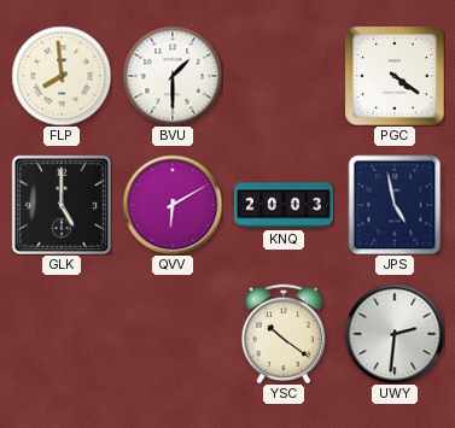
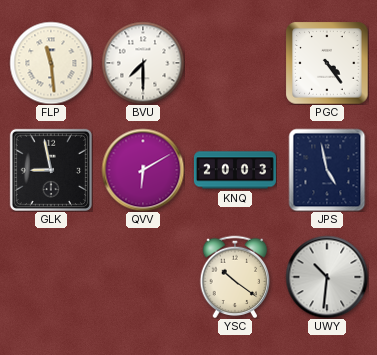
FLP: 7:59 -> 11:29 (51, 63)
BVU: 1:30 -> 7:30 (143, 63)
PGC: 4:21 -> 4:24 (327, 63)
GLK: 5:00 -> 8:58 (51, 170)
UWY: 2:31 -> 10:31 (327, 277)
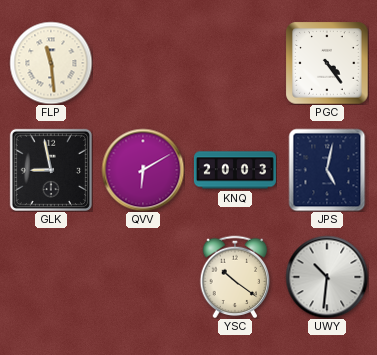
BVU: 7:30 -> none (143, 63)
JPS: 4:58 -> 5:02 (327, 170)
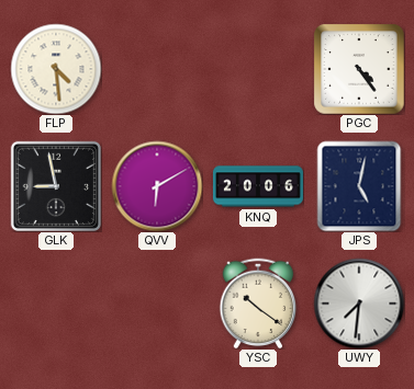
FLP: 11:29 -> 4:29 (56, 69)
KNQ: 20:03 -> 20:06 (258, 186)
UWY: 10:31 -> 7:31 (359, 304)
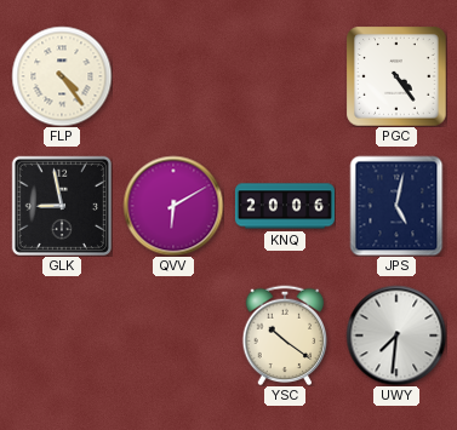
FLP: 4:29 -> 4:24 (62, 76)
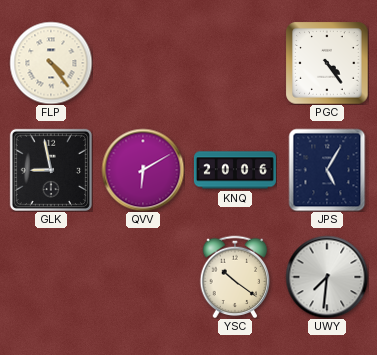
JPS: 5:02 -> 5:05 (327, 170)
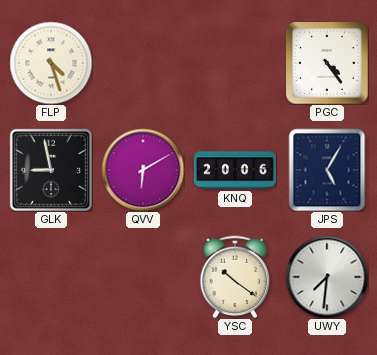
FLP: 4:24 -> 4:27 (51, 63)
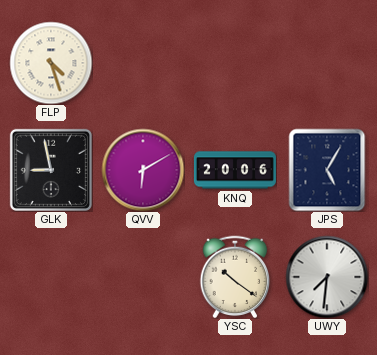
PGC: 4:24 -> none (327, 63)
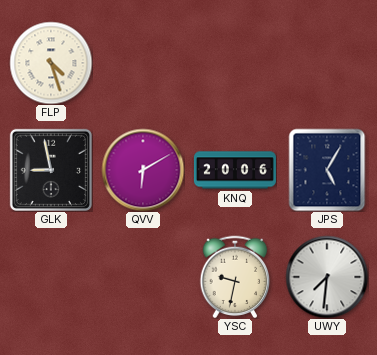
YSC: 10:21 -> 9:32 (235, 277)
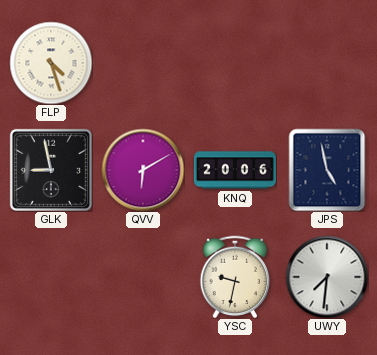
JPS: 5:05 -> 4:58 (327, 170)
